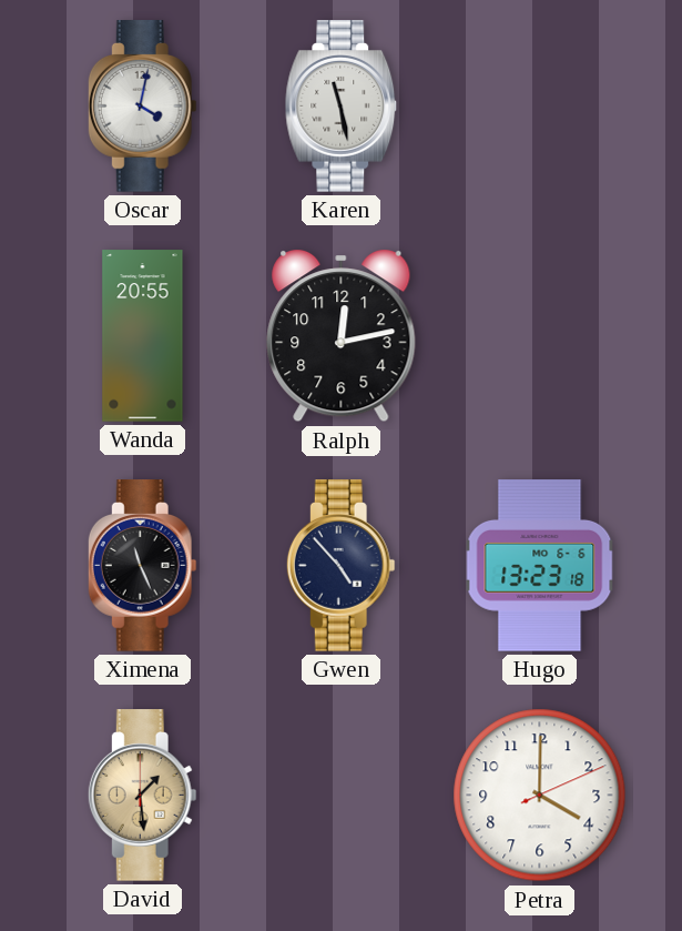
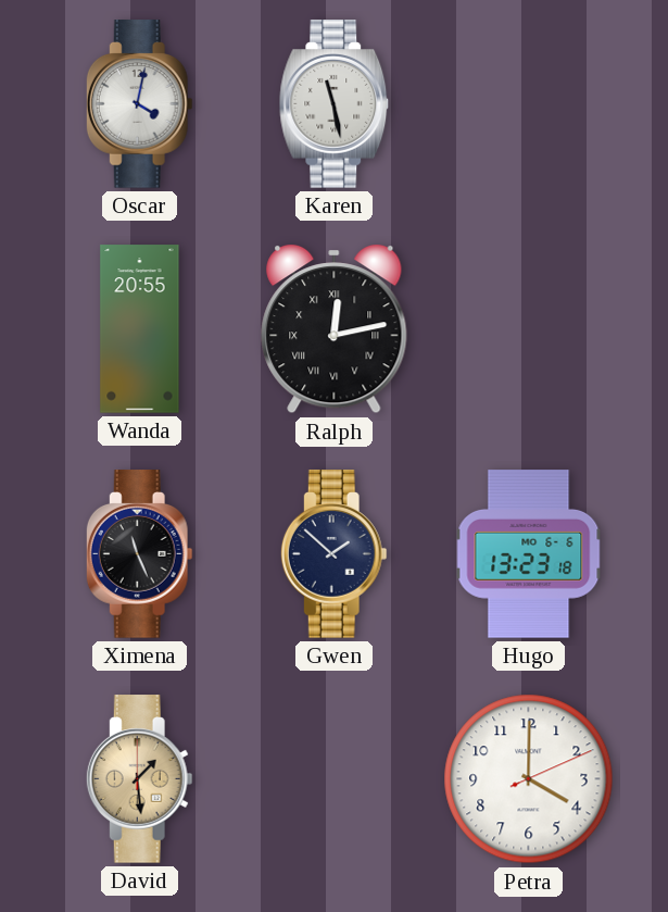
Ralph numerals: Arabic -> Roman (335, 329)
Gwen: 4:53 -> 1:52 (333, 554)
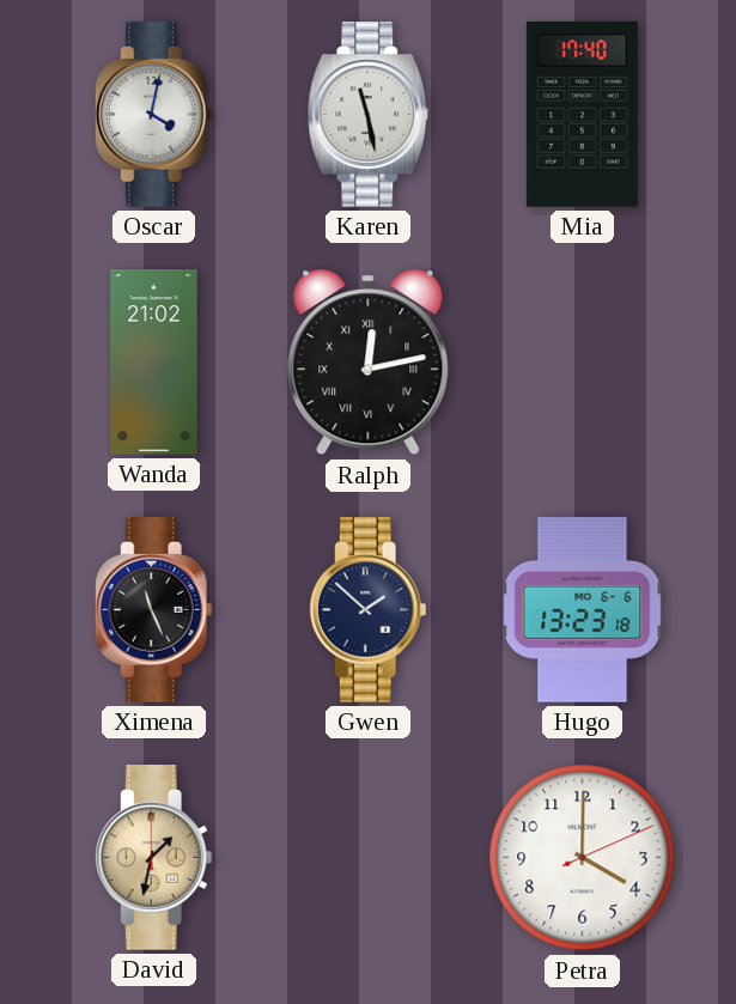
Mia: none -> 17:40 (582, 115)
Wanda: 20:55 -> 21:02 (154, 363)
David: 1:29 -> 1:32 (153, 858)
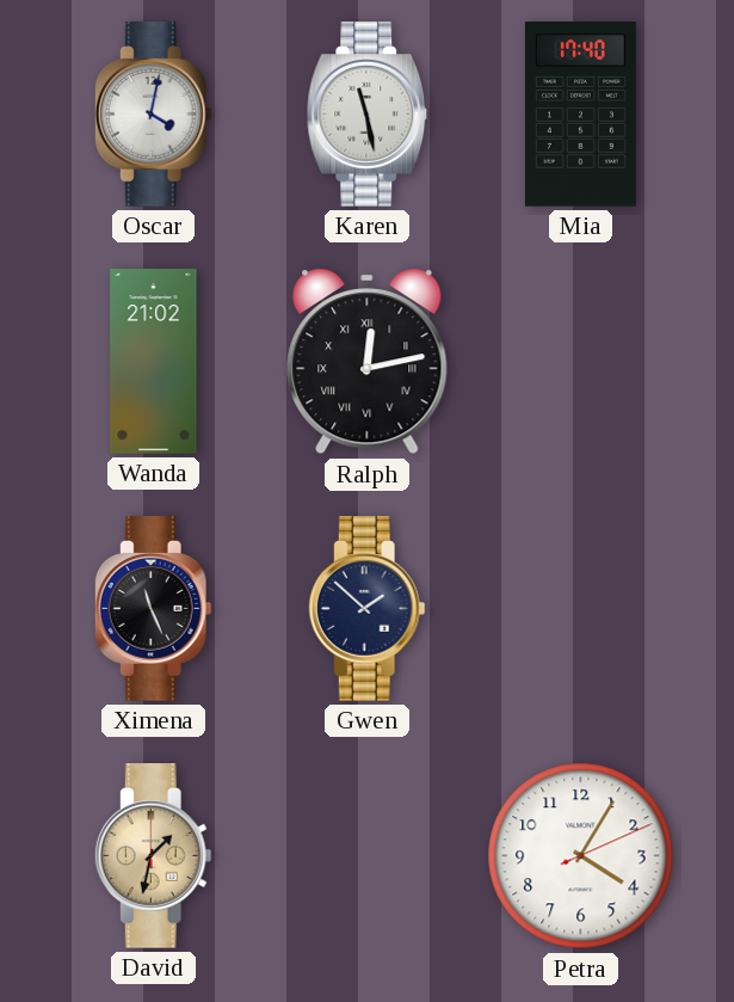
Hugo: 13:23 -> none (583, 610)
Petra: 4:00 -> 4:05 (581, 856)
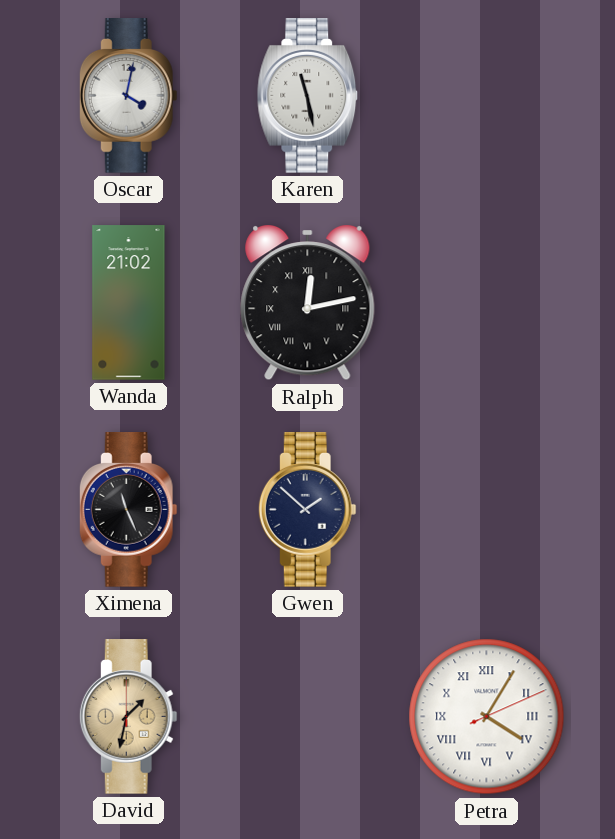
Mia: 17:40 -> none (580, 115)
Petra numerals: Arabic -> Roman (487, 717)
